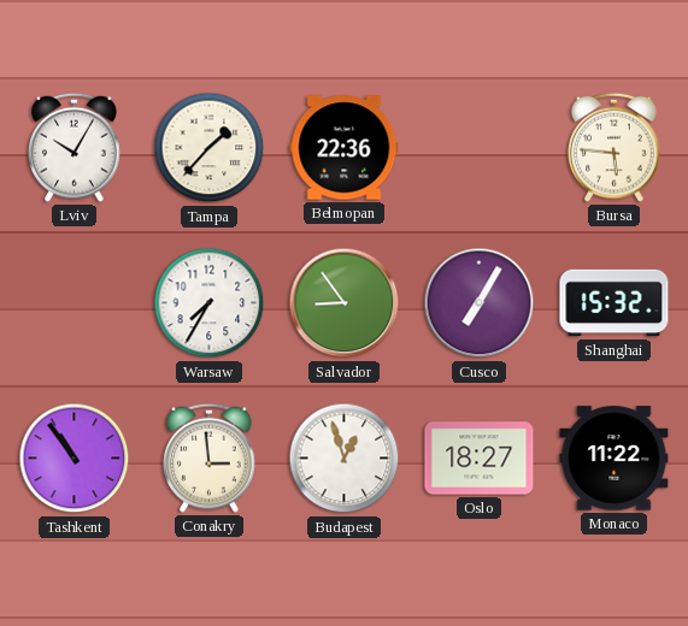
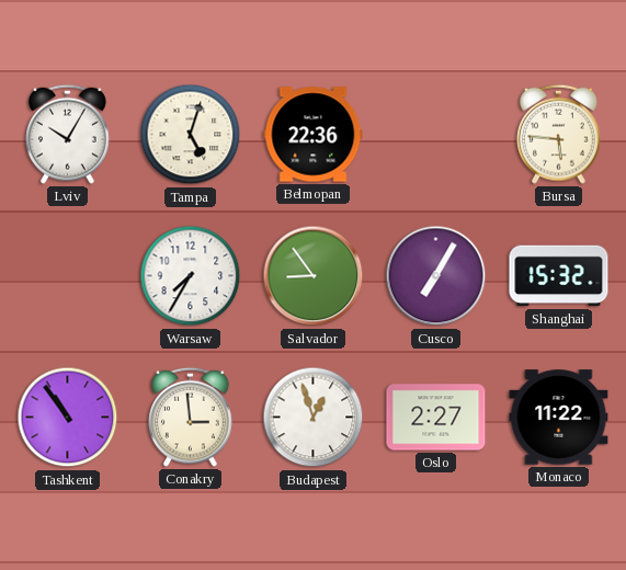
Tampa: 1:37 -> 5:03 (191, 135)
Oslo: 18:27 -> 2:27 (436, 418)
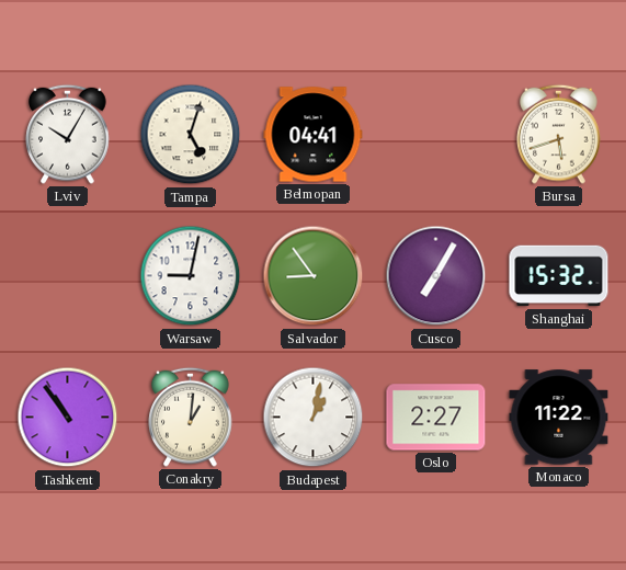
Belmopan: 22:36 -> 04:41 (314, 135)
Bursa: 5:46 -> 5:42 (559, 134)
Warsaw: 7:35 -> 9:02 (191, 276)
Conakry: 2:59 -> 1:01 (191, 417)
Budapest: 12:57 -> 1:02 (314, 418)
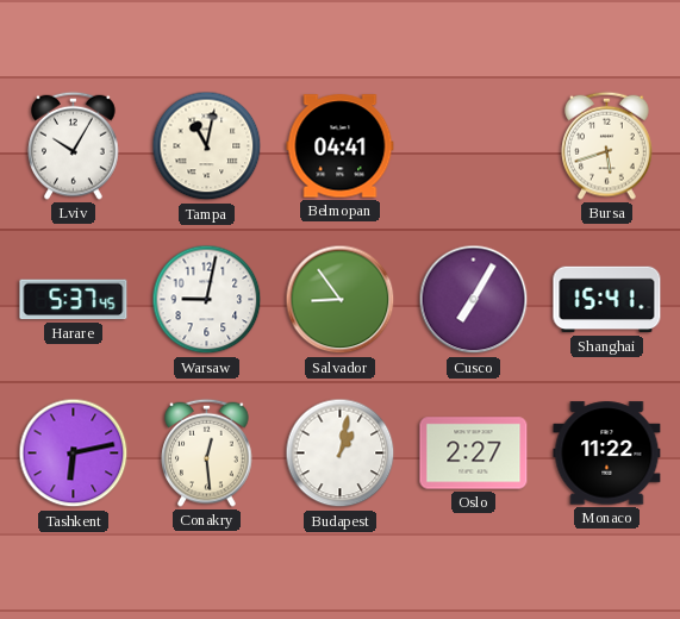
Tampa: 5:03 -> 11:02 (207, 146)
Harare: none -> 5:37 (74, 300)
Shanghai: 15:32 -> 15:41 (607, 300)
Tashkent: 10:54 -> 6:13 (74, 454)
Conakry: 1:01 -> 12:29 (207, 452)
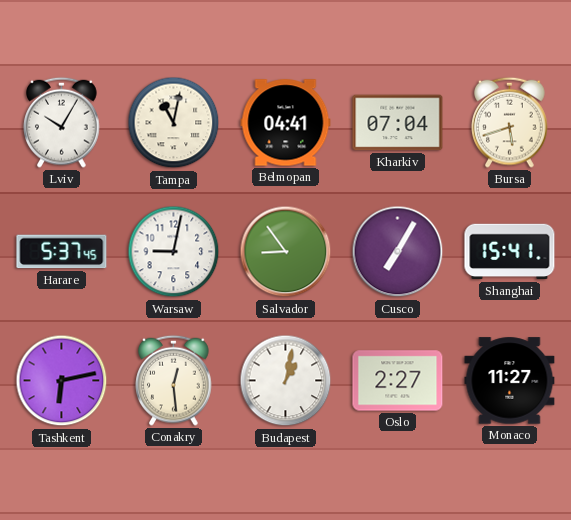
Kharkiv: none -> 07:04 (398, 123)
Monaco: 11:22 -> 11:27 (510, 381)
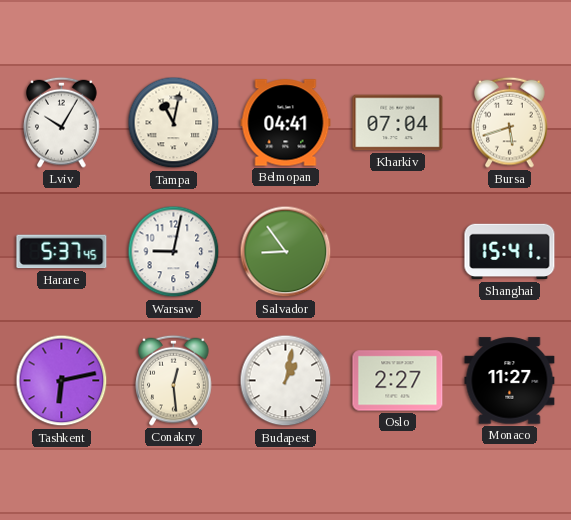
Cusco: 7:05 -> none (398, 252)
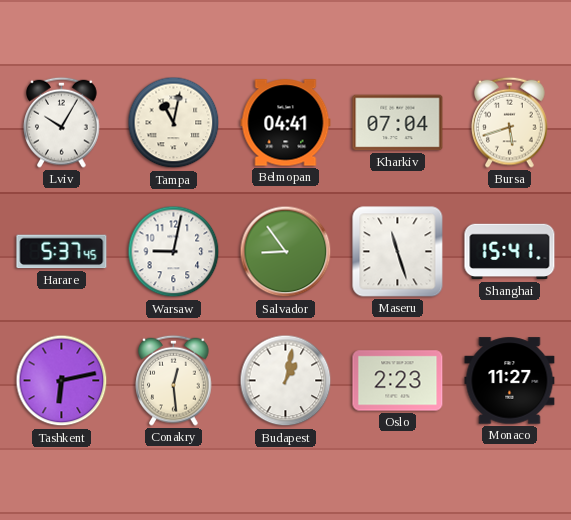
Maseru: none -> 11:27 (398, 252)
Oslo: 2:27 -> 2:23 (398, 381)
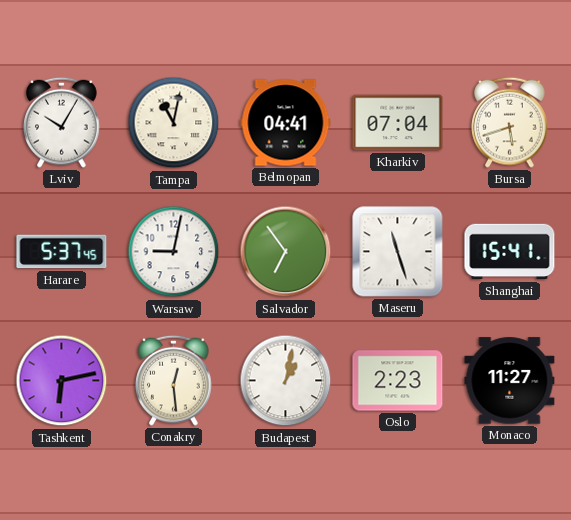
Salvador: 8:54 -> 6:54 (286, 252)
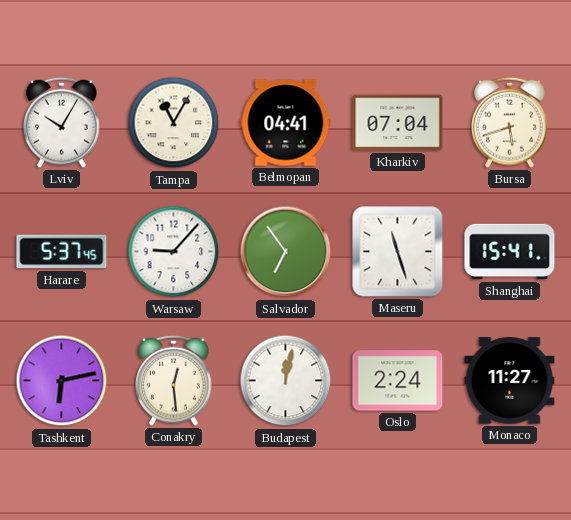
Tampa: 11:02 -> 11:05 (174, 123)
Warsaw: 9:02 -> 9:07 (174, 252)
Budapest: 1:02 -> 12:02 (286, 381)
Oslo: 2:23 -> 2:24 (398, 381)
